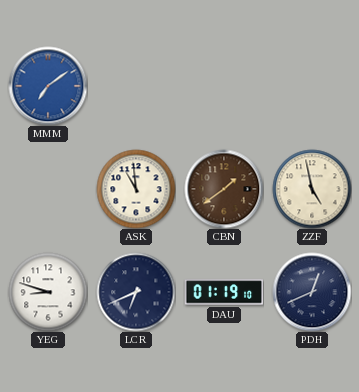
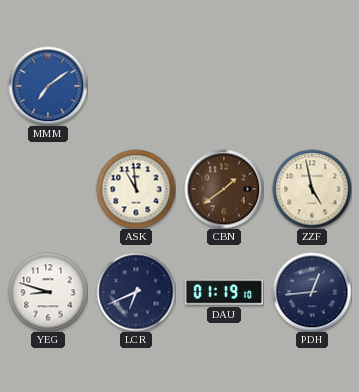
PDH: 12:41 -> 12:44 (312, 292)
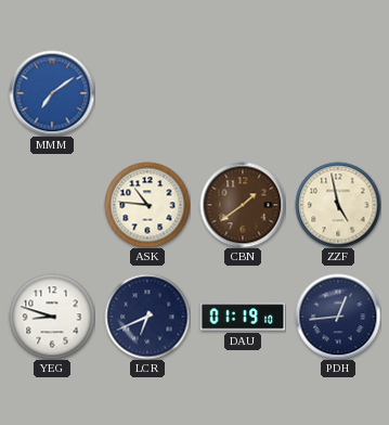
ASK: 10:59 -> 10:46 (147, 205)
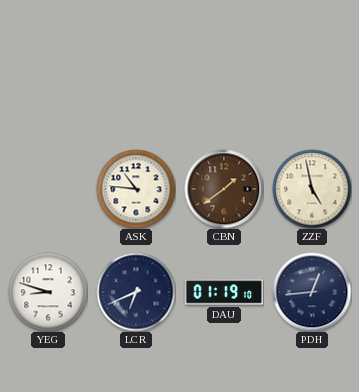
MMM: 7:09 -> none (52, 93)
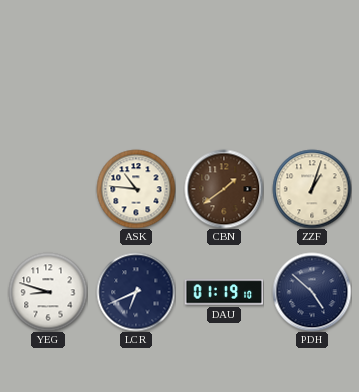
ZZF: 4:58 -> 1:03 (312, 189)
PDH: 12:44 -> 4:52 (312, 292)
